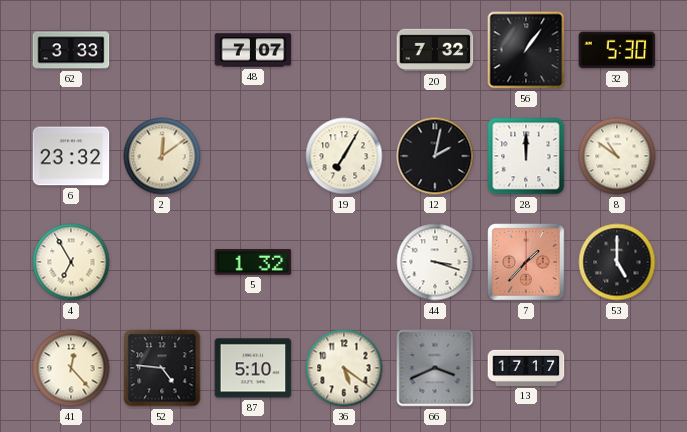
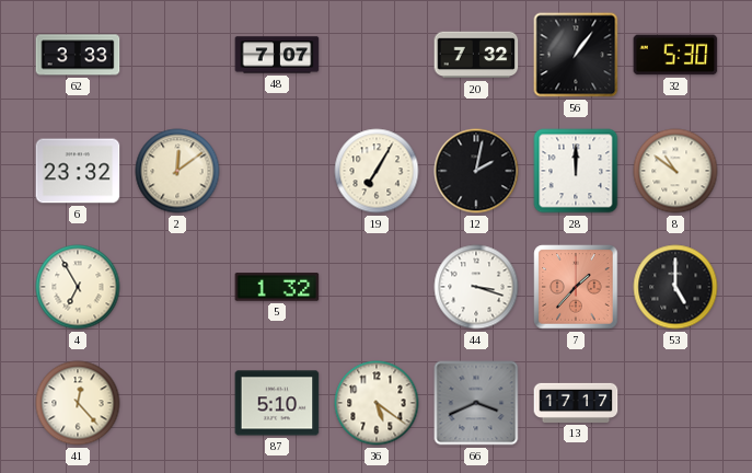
52: 4:46 -> none (162, 368)
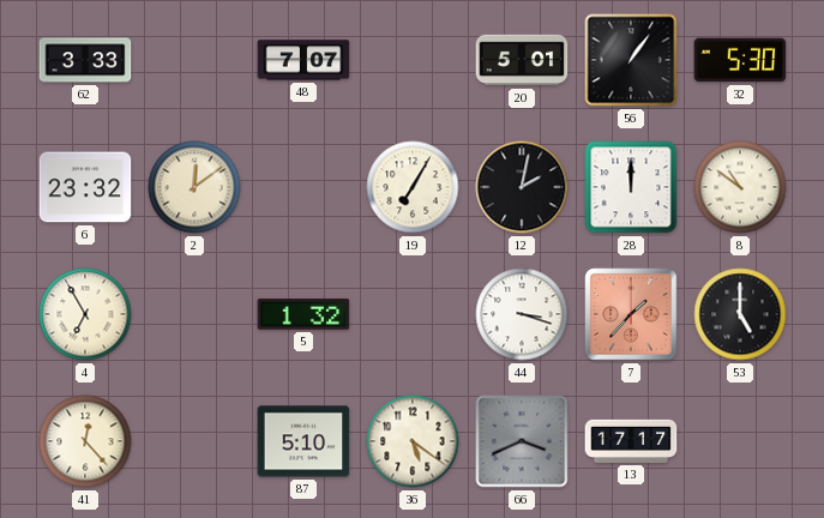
20: 7:32 -> 5:01 (522, 60)
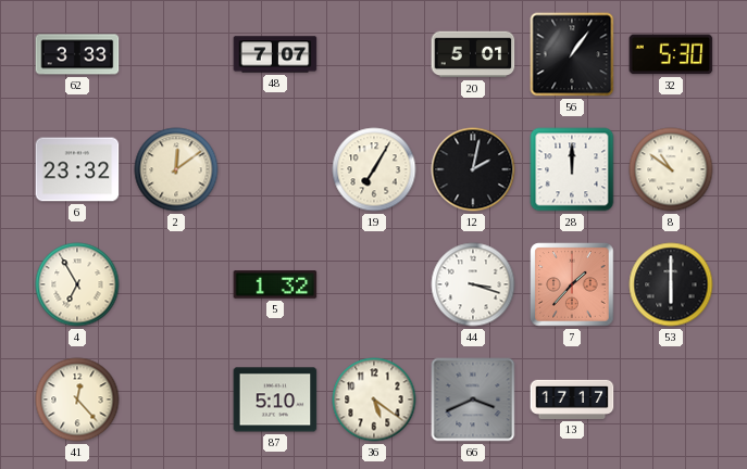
53: 5:00 -> 6:00 (671, 284)
